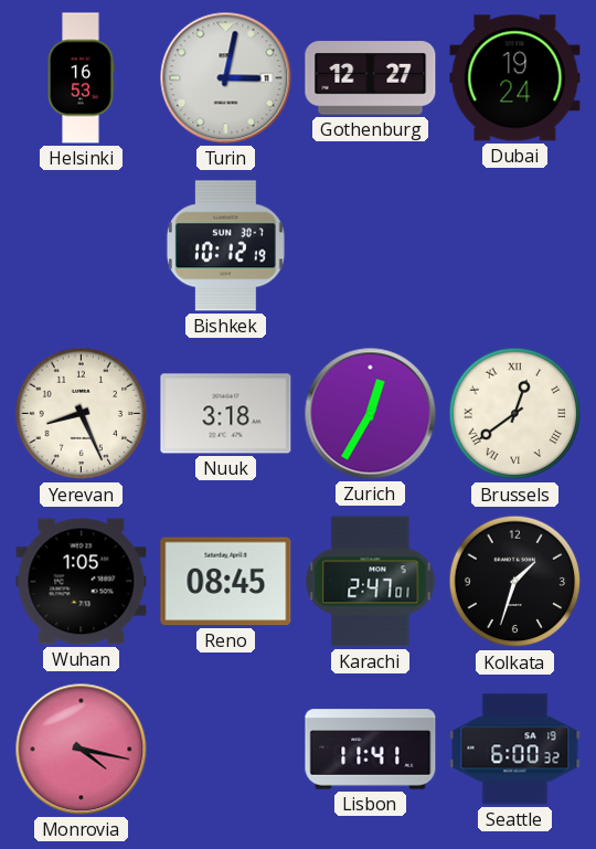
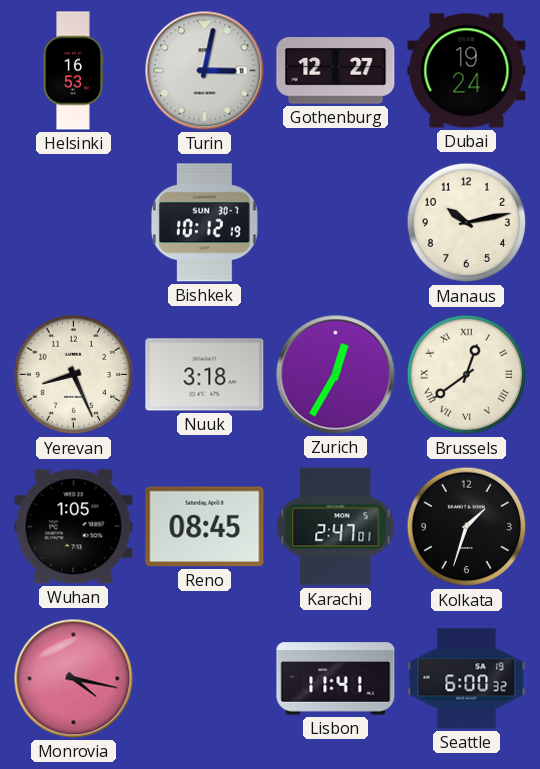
Manaus: none -> 10:13 (467, 223)
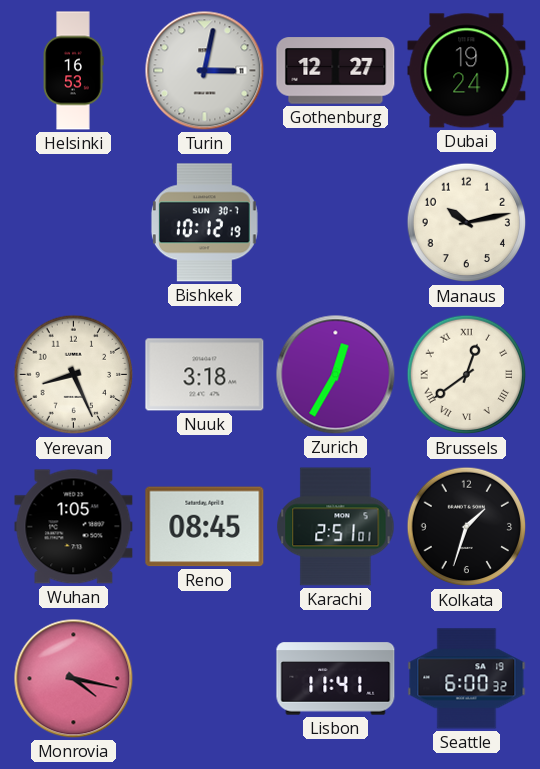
Karachi: 2:47 -> 2:51 (336, 527)
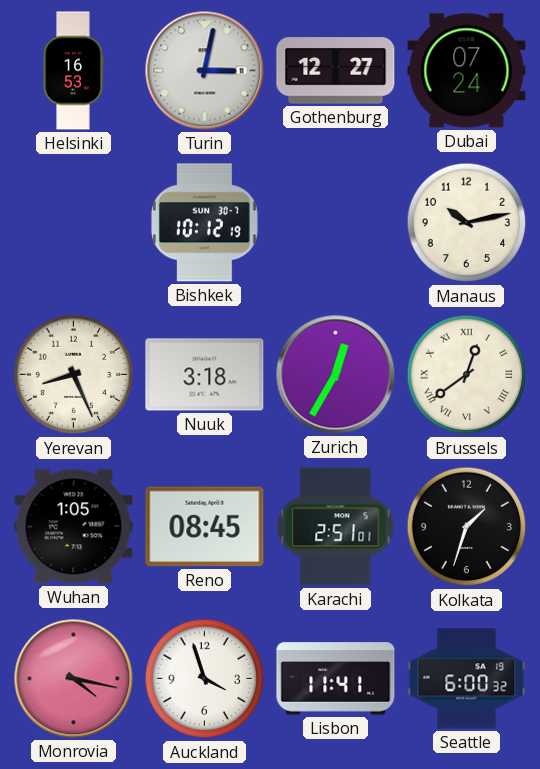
Dubai: 19:24 -> 07:24 (467, 71)
Auckland: none -> 3:57 (205, 679)
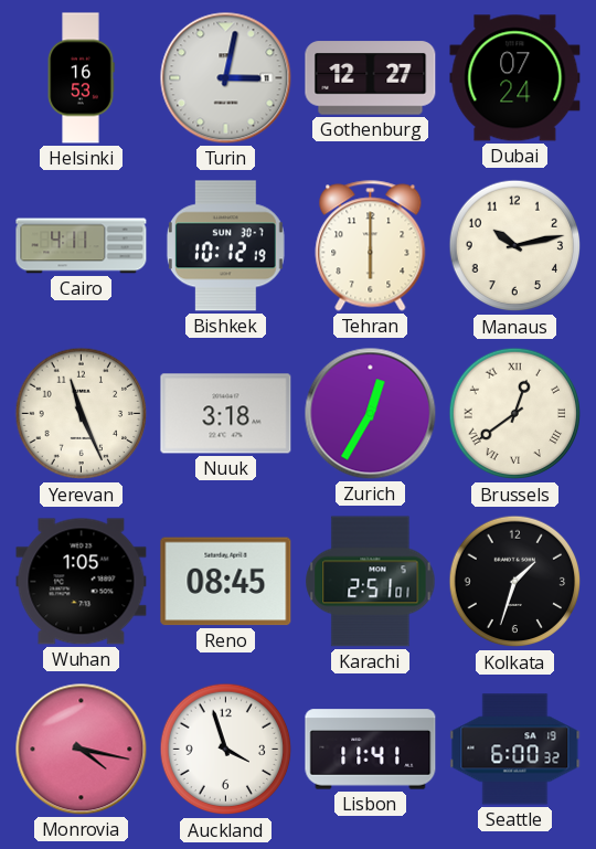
Cairo: none -> 4:11 (82, 246)
Tehran: none -> 6:00 (371, 246)
Yerevan: 8:26 -> 11:26 (82, 414)
